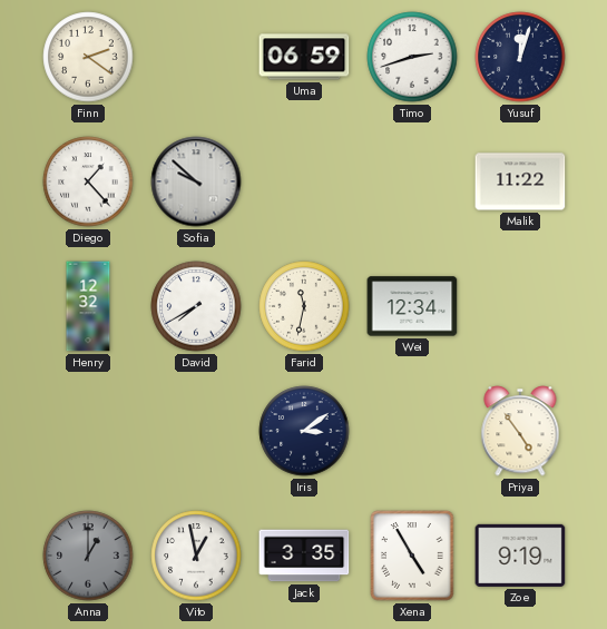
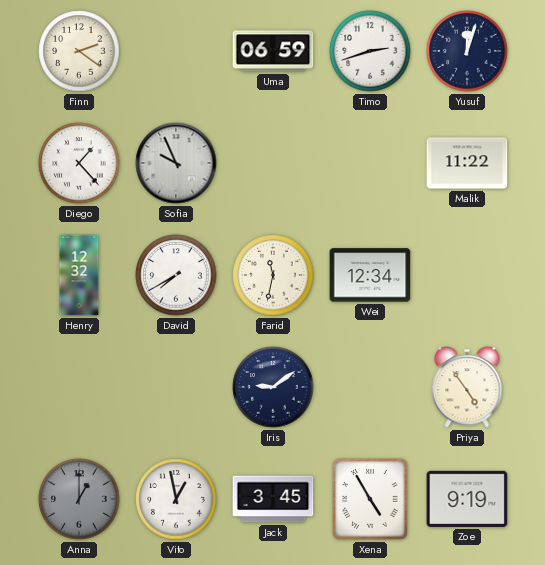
Sofia: 9:52 -> 9:56 (176, 163)
Iris: 3:09 -> 9:09 (273, 387)
Jack: 3:35 -> 3:45 (273, 499)
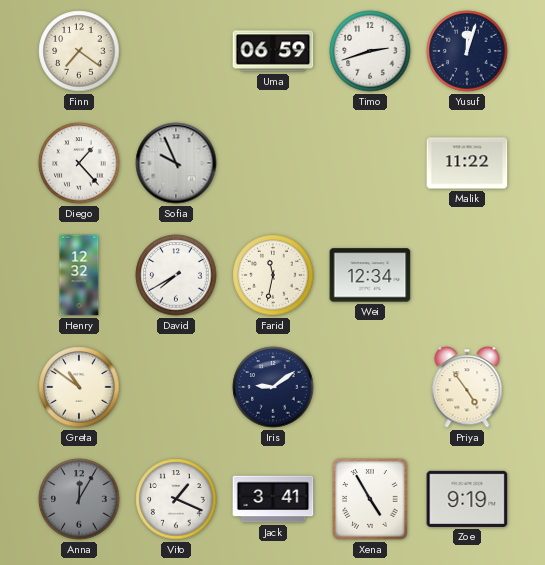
Finn: 2:21 -> 7:21 (79, 51)
Greta: none -> 10:51 (79, 387)
Anna: 1:00 -> 12:05 (79, 499)
Vito: 12:58 -> 1:19 (176, 499)
Jack: 3:45 -> 3:41 (273, 499)
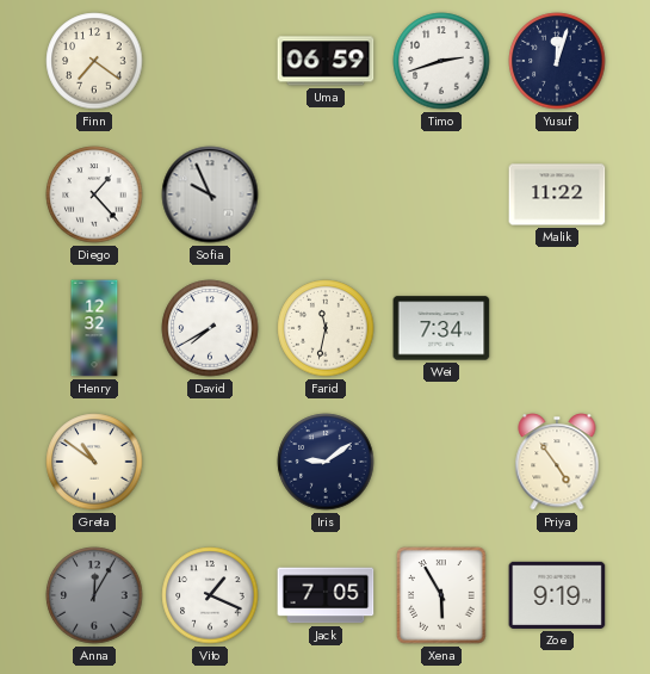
Wei: 12:34 -> 7:34 (441, 328)
Jack: 3:41 -> 7:05 (326, 595)
Xena: 4:55 -> 5:55 (441, 595)
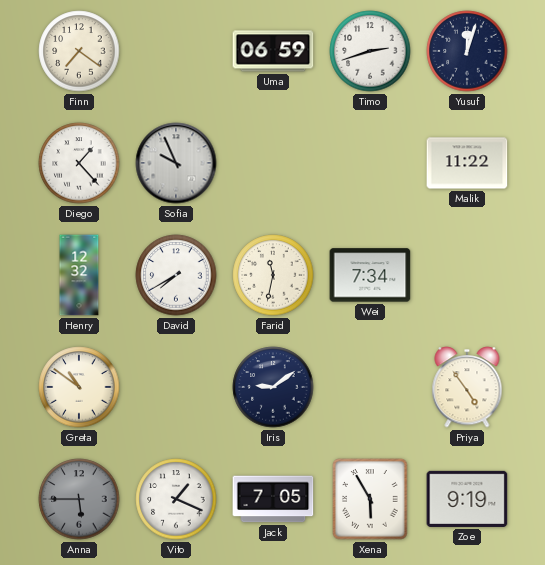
Anna: 12:05 -> 5:45 (79, 499)
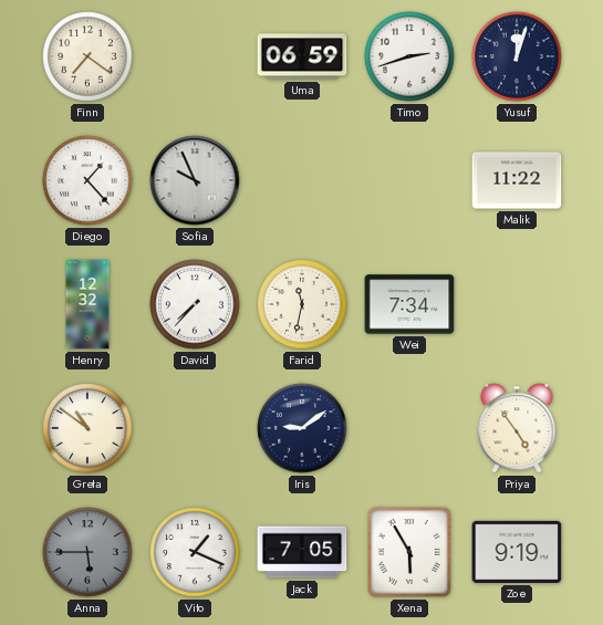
David: 7:40 -> 7:37 (195, 304)
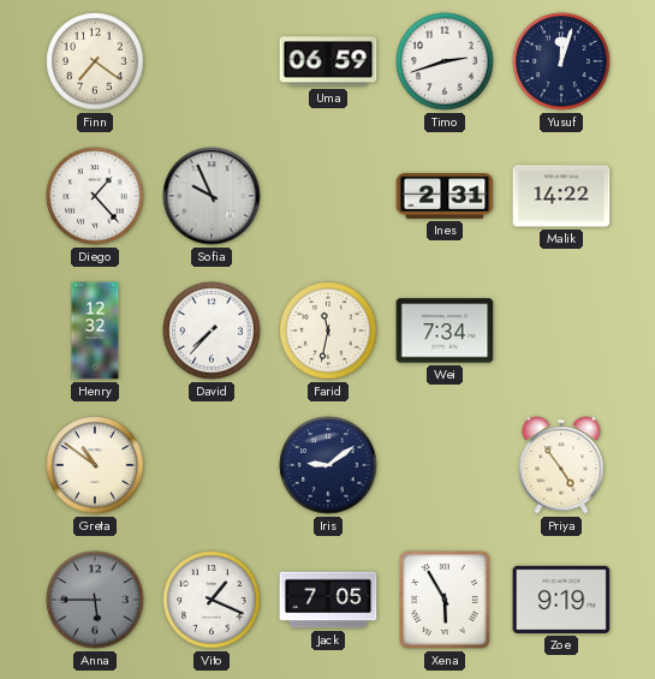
Ines: none -> 2:31 (445, 197)
Malik: 11:22 -> 14:22 (561, 196)
